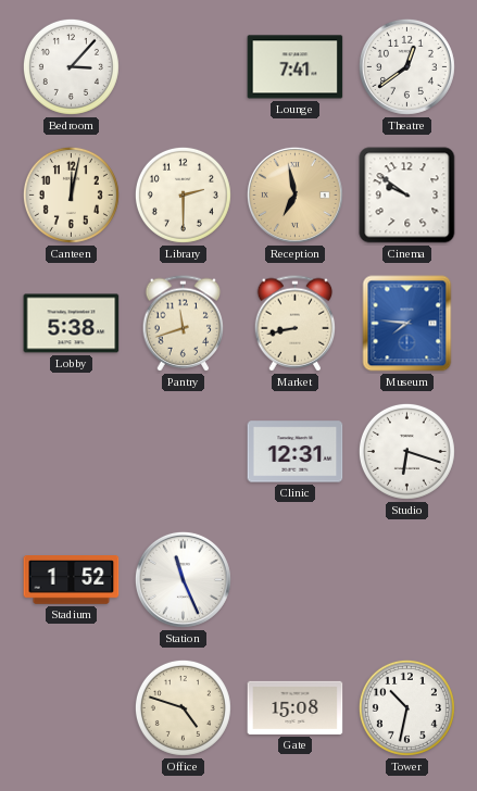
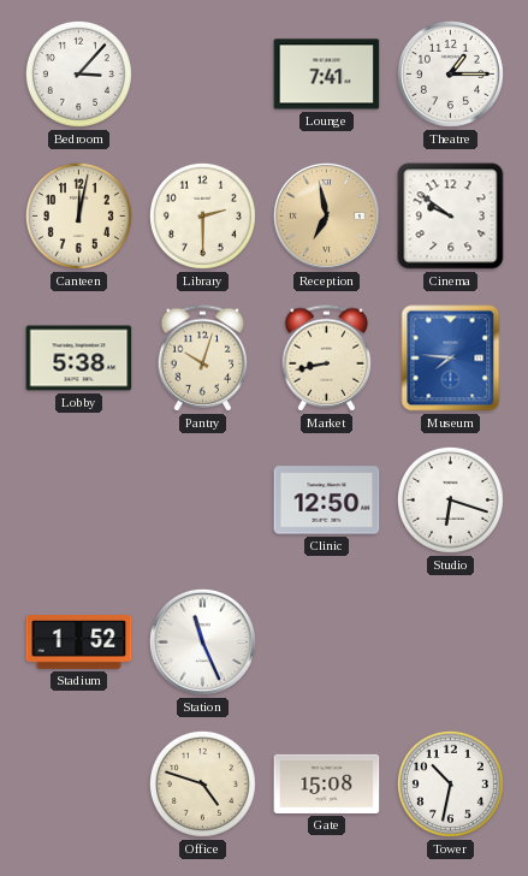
Theatre: 12:39 -> 1:15 (450, 73)
Pantry: 11:42 -> 10:03 (203, 359)
Clinic: 12:31 -> 12:50 (327, 501)
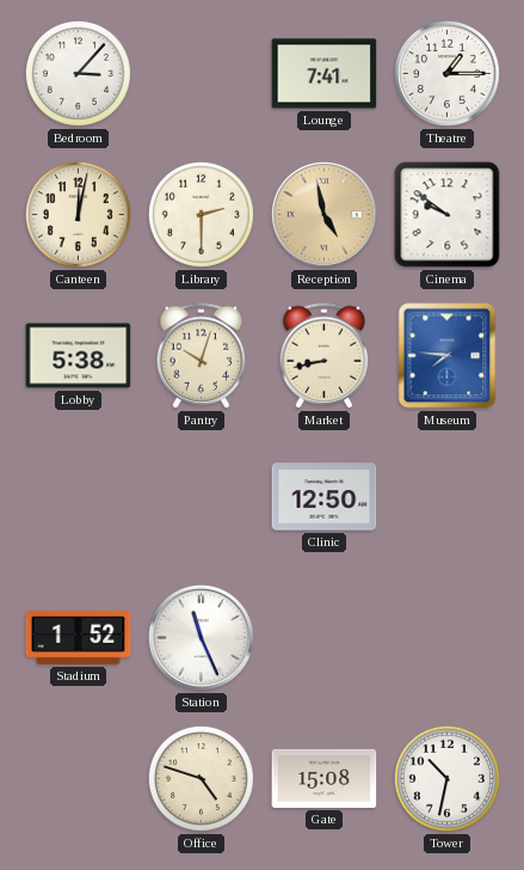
Reception: 6:58 -> 4:58 (323, 214)
Studio: 6:18 -> none (450, 499)
